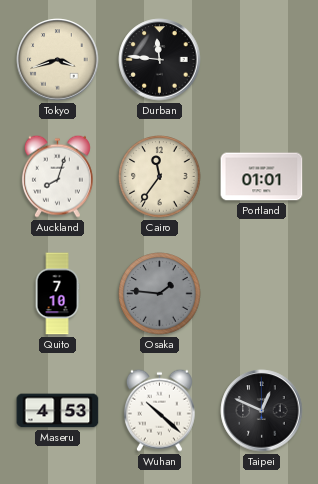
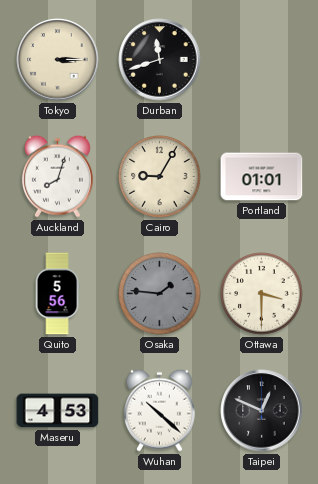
Tokyo: 3:42 -> 3:15 (58, 60)
Durban: 11:46 -> 11:42 (160, 60)
Cairo: 11:36 -> 9:05 (160, 177)
Quito: 7:10 -> 5:56 (57, 294)
Ottawa: none -> 3:30 (262, 294)
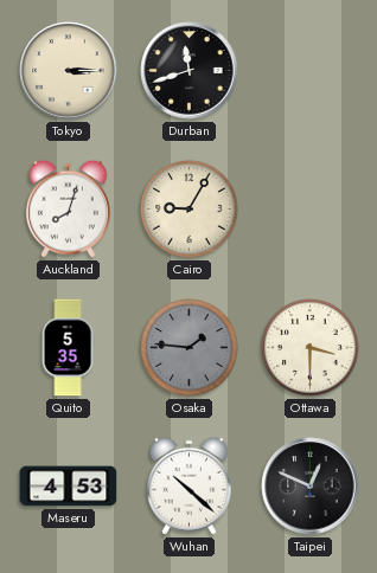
Portland: 01:01 -> none (262, 177)
Quito: 5:56 -> 5:35 (68, 348)
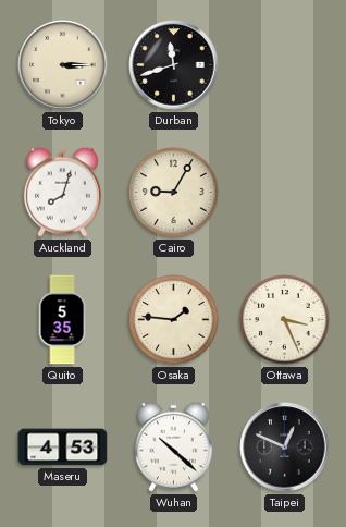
Osaka dial: grey -> cream (174, 320)
Ottawa: 3:30 -> 3:26 (285, 320)
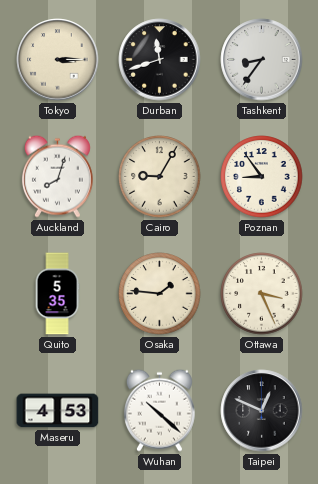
Tashkent: none -> 8:36 (262, 60)
Poznan: none -> 8:54 (262, 177)
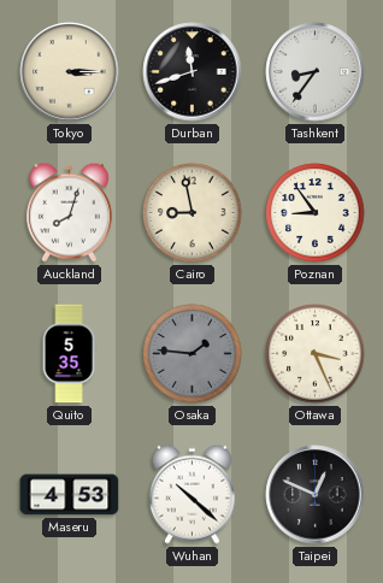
Cairo: 9:05 -> 8:58 (193, 213)
Osaka dial: cream -> grey (193, 354)
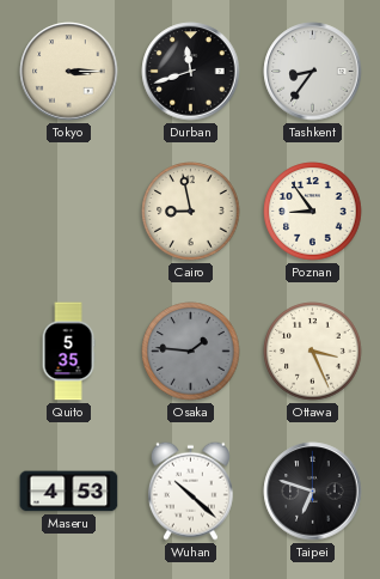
Auckland: 8:03 -> none (69, 212)
Taipei: 12:49 -> 6:48 (313, 492)
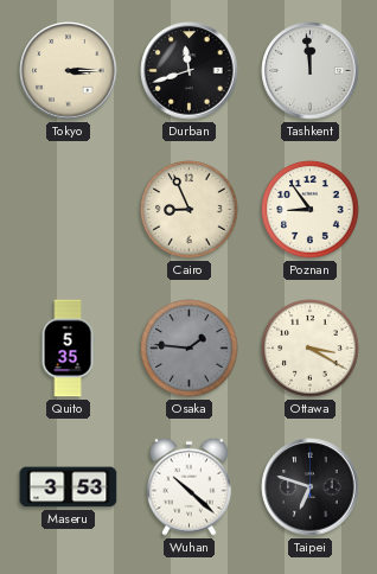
Tashkent: 8:36 -> 11:59 (311, 71)
Cairo: 8:58 -> 8:56 (190, 210)
Ottawa: 3:26 -> 3:20 (311, 349)
Maseru: 4:53 -> 3:53 (69, 487)
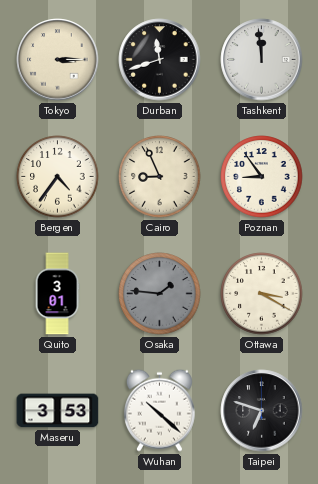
Bergen: none -> 4:36 (58, 177)
Quito: 5:35 -> 3:01 (57, 294)
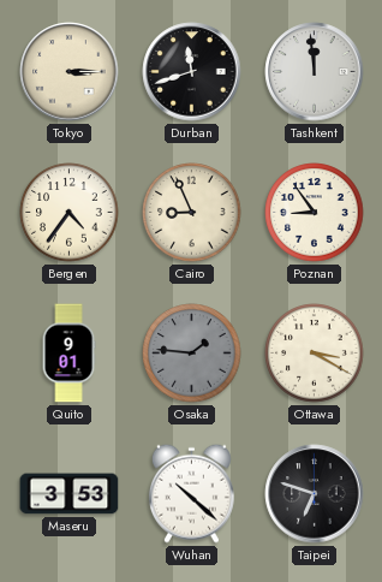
Quito: 3:01 -> 9:01 (68, 354)
